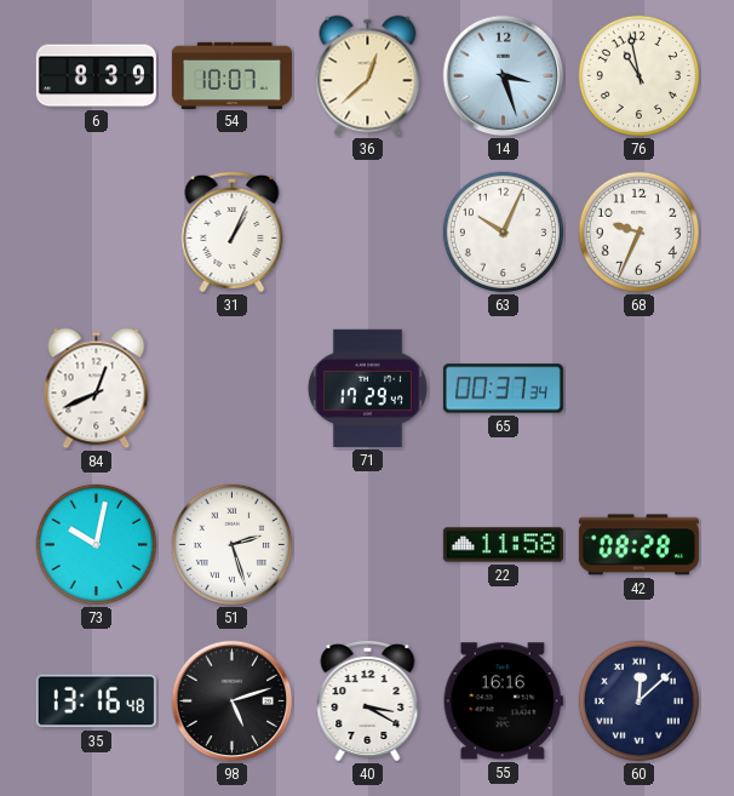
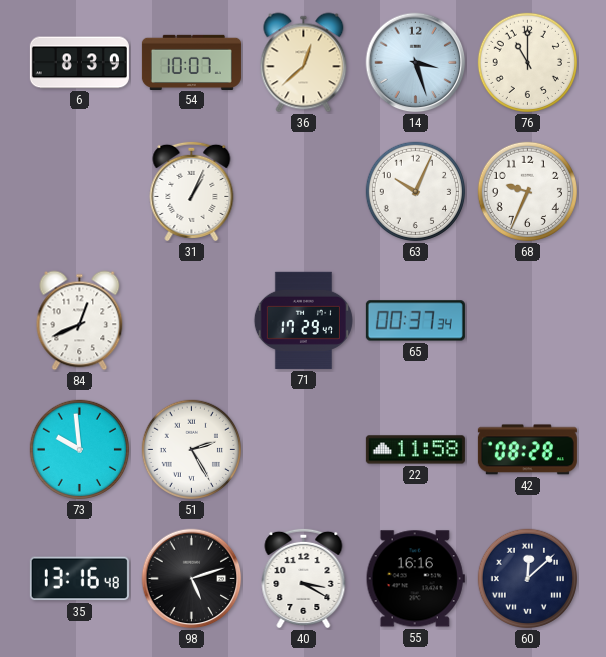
76: 10:58 -> 11:00 (527, 62)
73: 10:02 -> 9:59 (79, 449)
51: 2:27 -> 2:25 (191, 449)
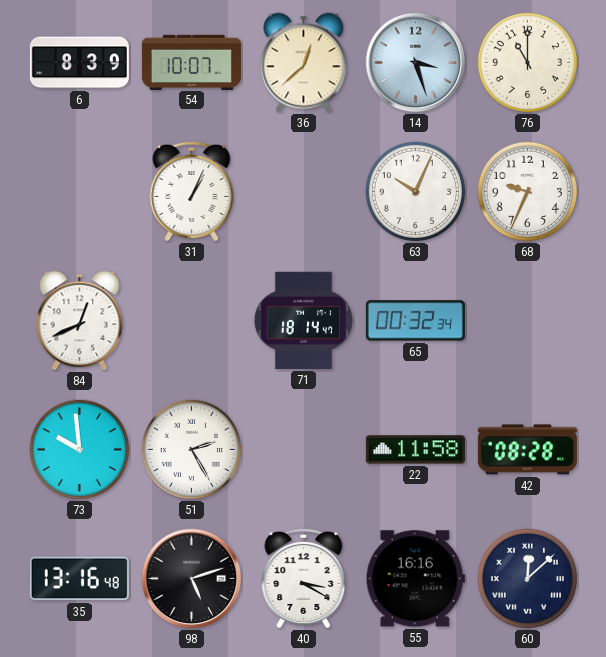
71: 17:29 -> 18:14 (303, 320)
65: 00:37 -> 00:32 (415, 321)
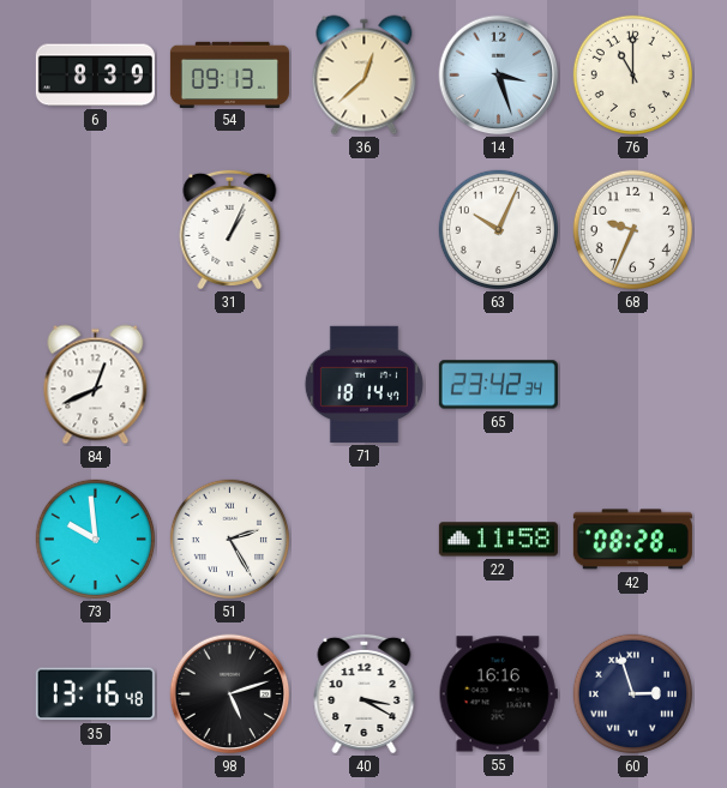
54: 10:07 -> 09:13 (229, 74)
65: 00:32 -> 23:42 (498, 385)
60: 12:08 -> 2:57 (632, 693)
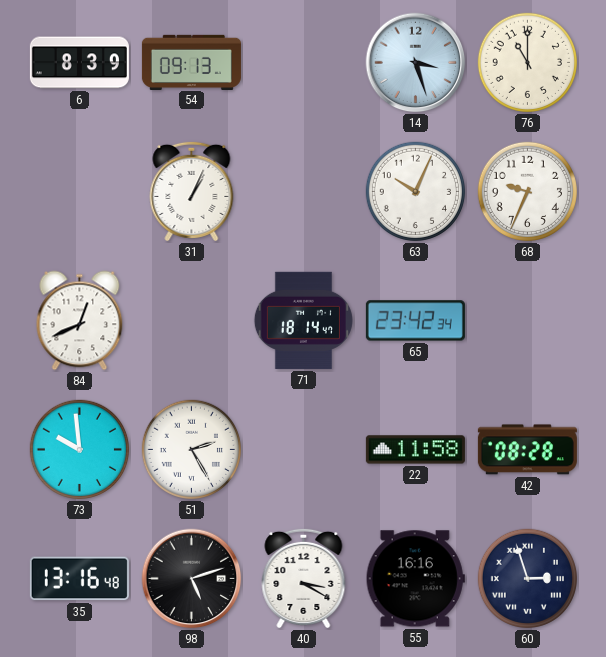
36: 12:38 -> none (365, 76)
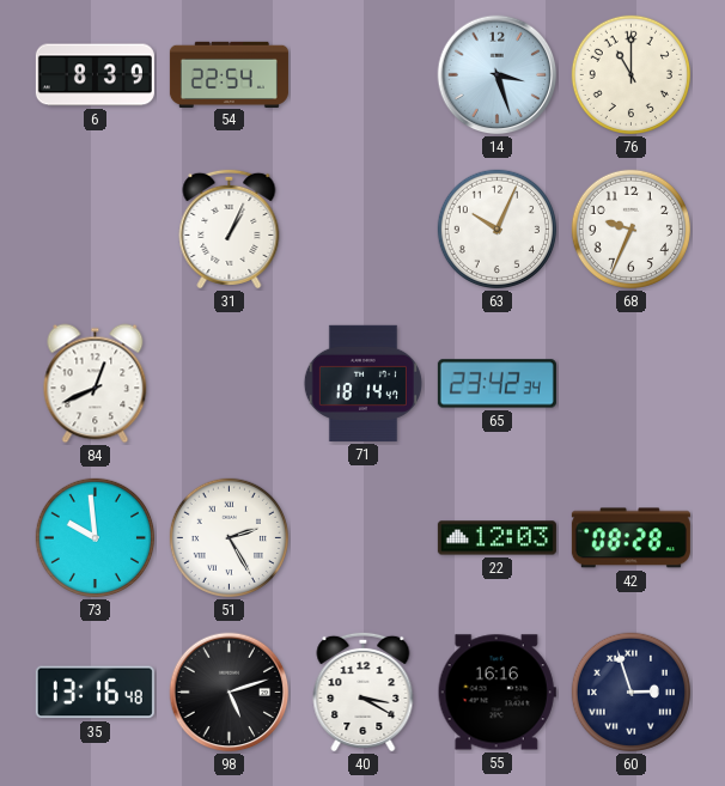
54: 09:13 -> 22:54 (229, 74)
22: 11:58 -> 12:03 (496, 538)
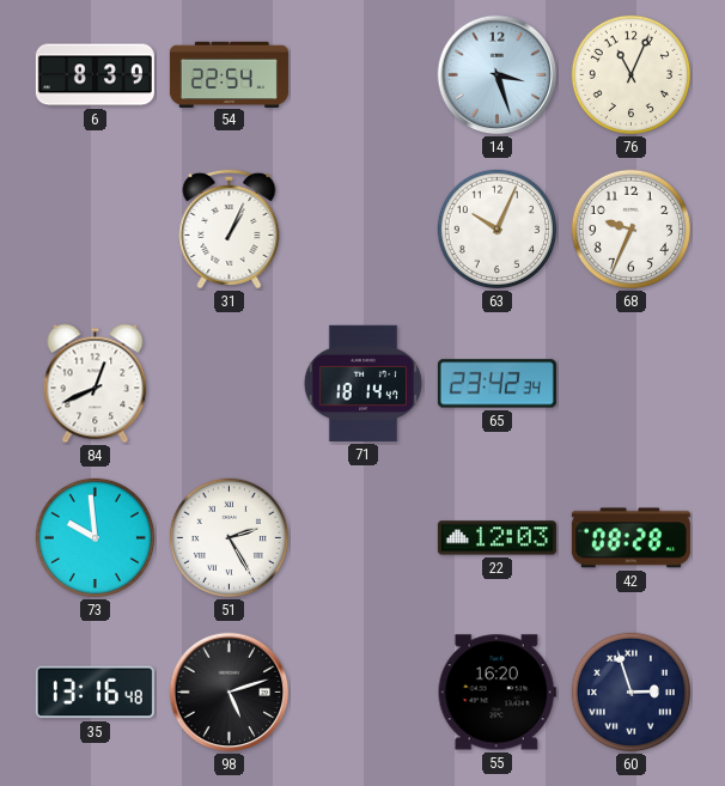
76: 11:00 -> 11:04 (630, 74)
40: 3:20 -> none (364, 691)
55: 16:16 -> 16:20 (496, 693)
